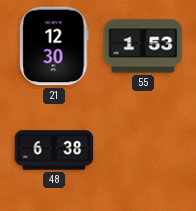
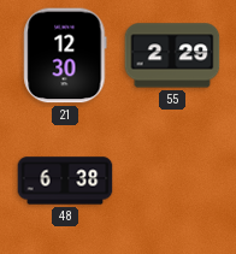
55: 1:53 -> 2:29 (172, 55)
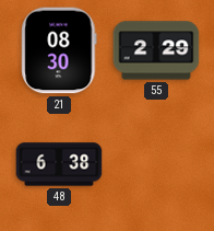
21: 12:30 -> 08:30 (59, 50)
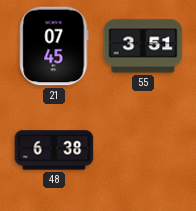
21: 08:30 -> 07:45 (54, 46)
55: 2:29 -> 3:51 (143, 46)
